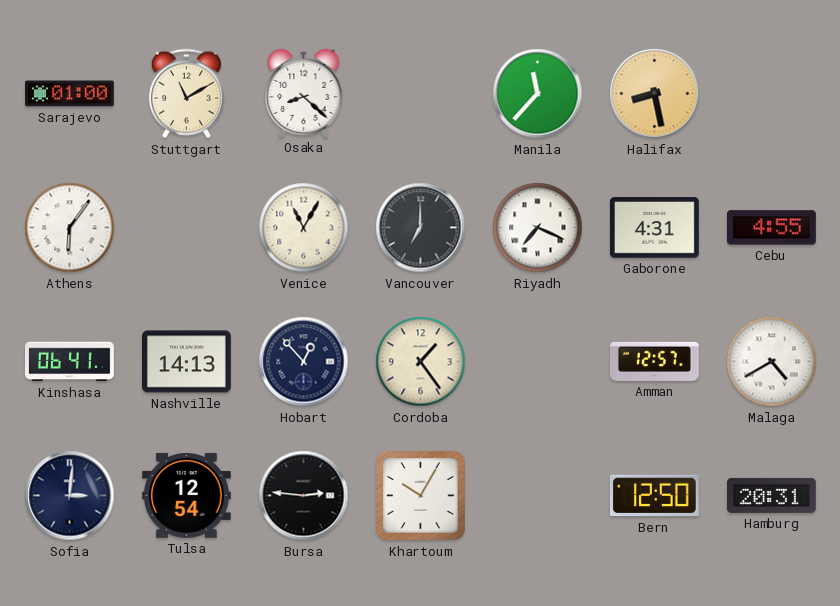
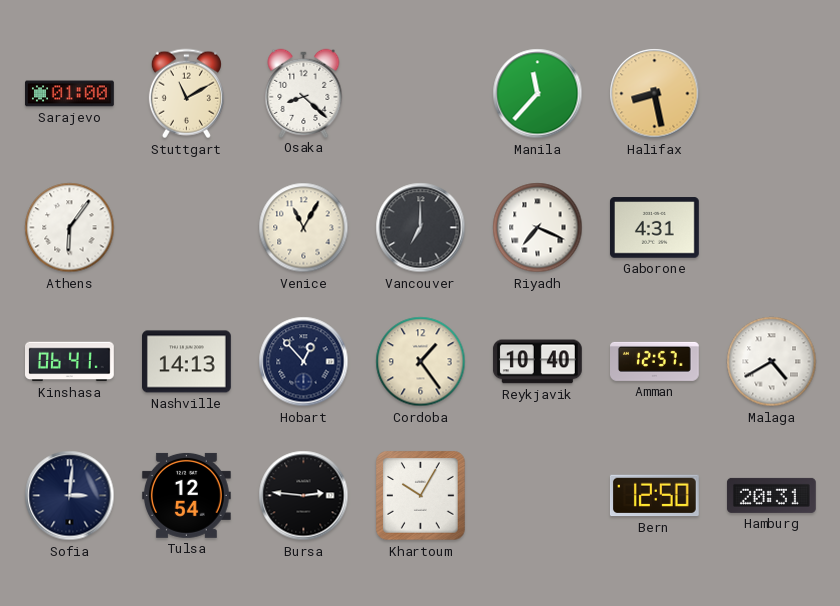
Cebu: 4:55 -> none (771, 228)
Reykjavik: none -> 10:40 (537, 362)
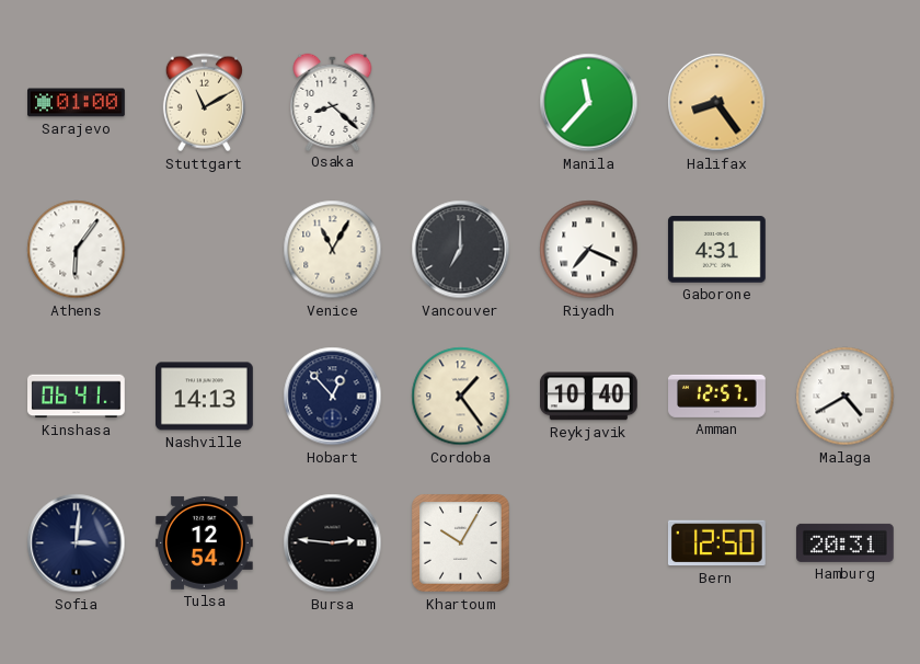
Halifax: 8:28 -> 8:24 (717, 103)
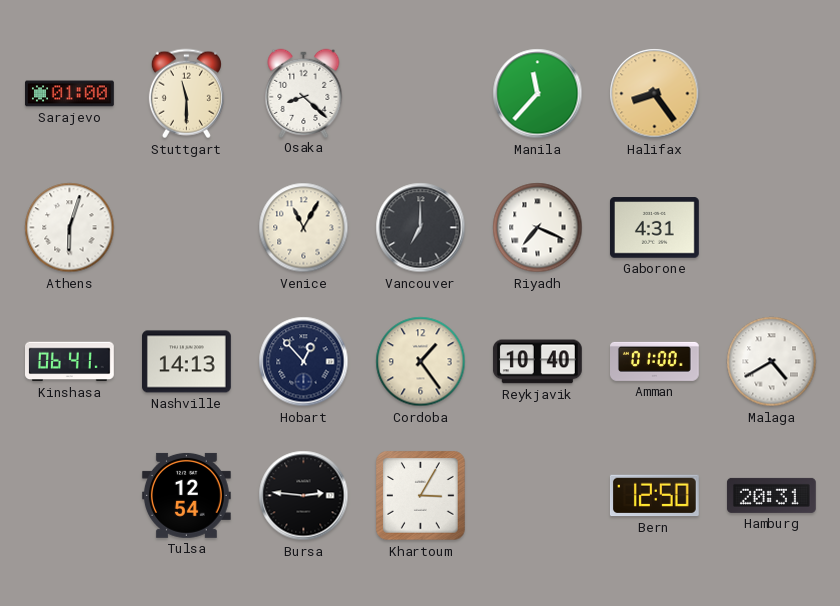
Stuttgart: 11:10 -> 11:30 (186, 94)
Athens: 6:06 -> 6:03 (70, 228)
Amman: 12:57 -> 01:00 (655, 361)
Sofia: 3:01 -> none (77, 543)
Khartoum: 10:05 -> 3:05 (421, 496)
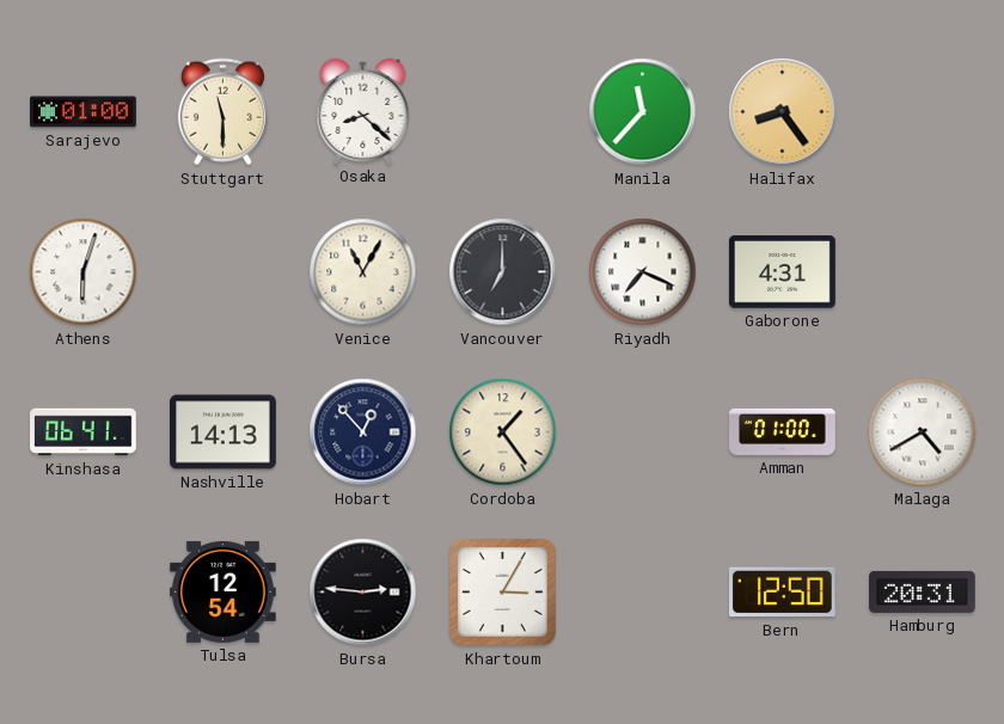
Reykjavik: 10:40 -> none (537, 362)
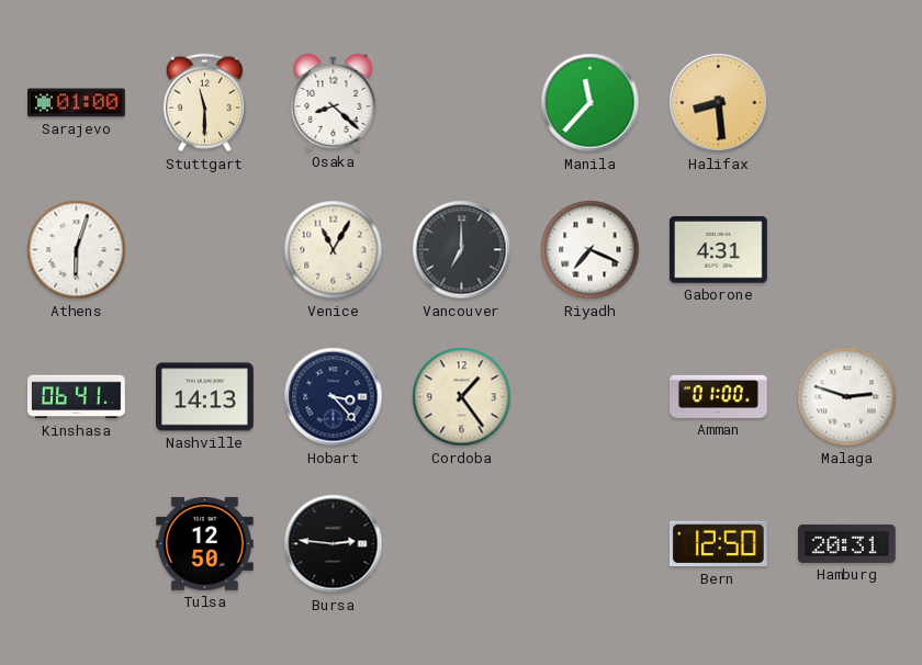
Halifax: 8:24 -> 8:29 (719, 103)
Hobart: 12:53 -> 3:23 (334, 397)
Malaga: 4:40 -> 2:48 (847, 397)
Tulsa: 12:54 -> 12:50 (204, 543)
Khartoum: 3:05 -> none (503, 593)
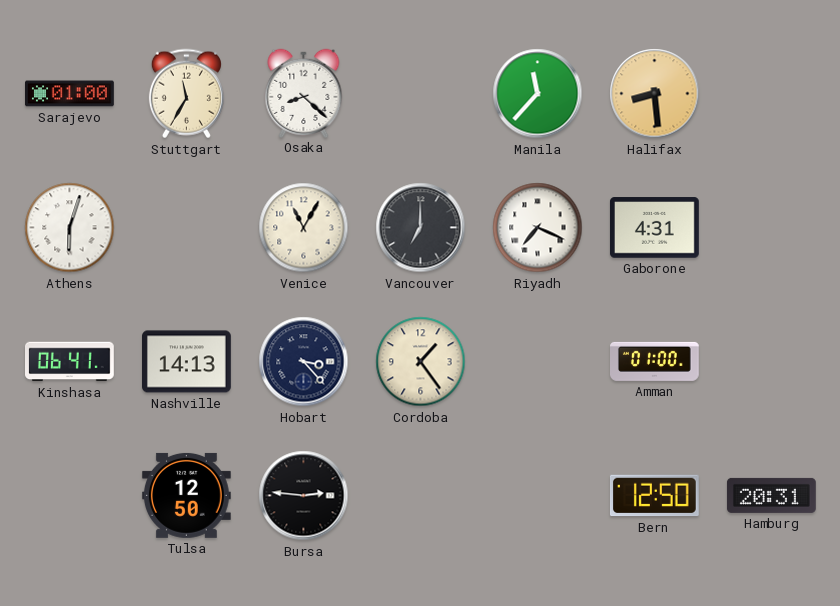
Stuttgart: 11:30 -> 11:35 (186, 94)
Malaga: 2:48 -> none (847, 397)
